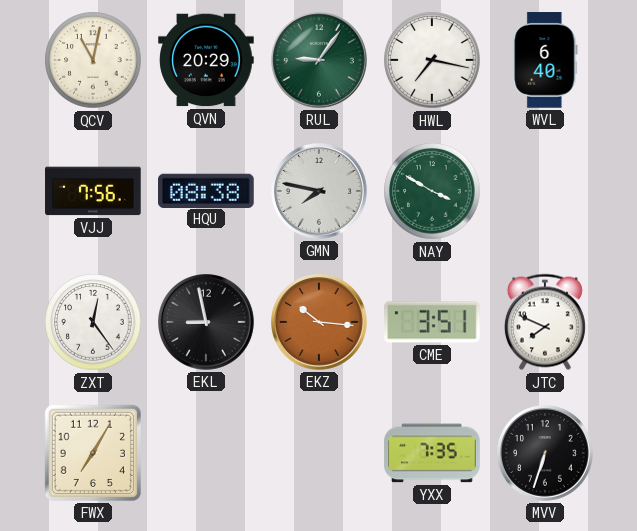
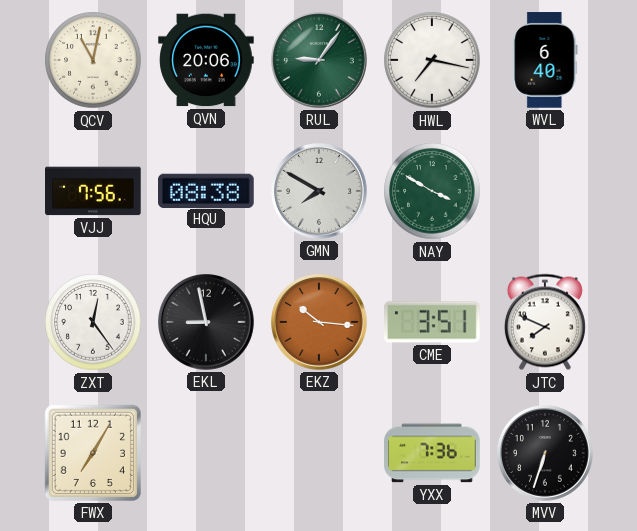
QVN: 20:29 -> 20:06 (206, 60)
GMN: 7:47 -> 7:50 (320, 192)
YXX: 7:35 -> 7:36 (432, 453)
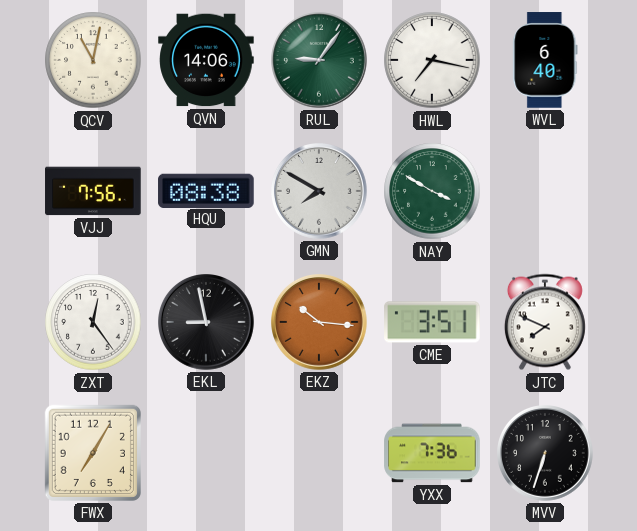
QVN: 20:06 -> 14:06 (206, 60)
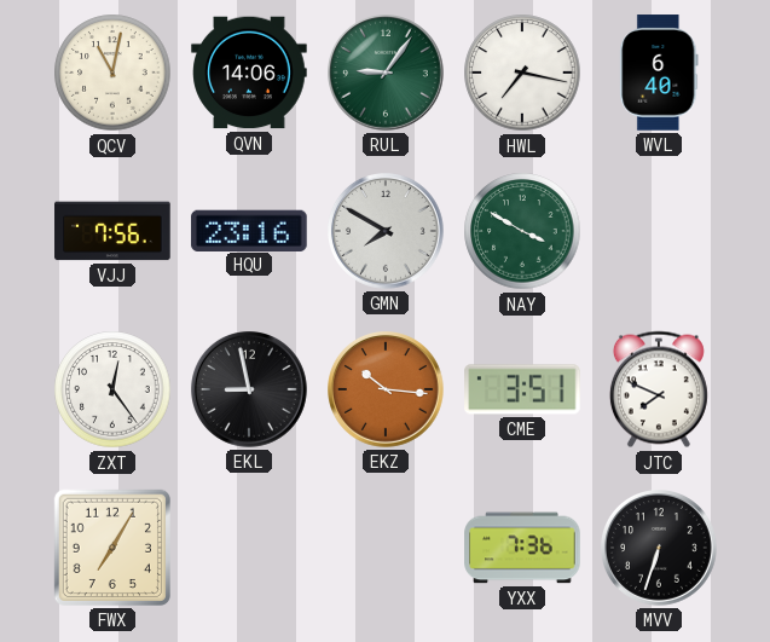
HQU: 08:38 -> 23:16 (249, 230)
